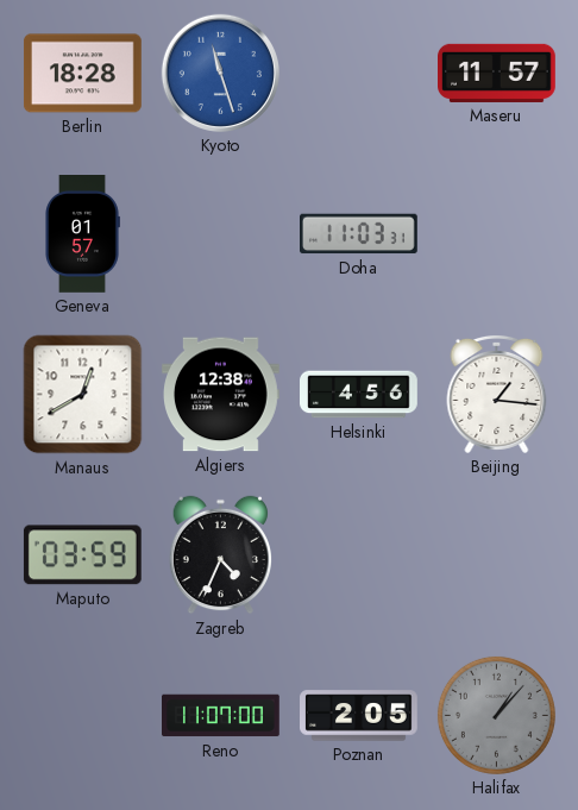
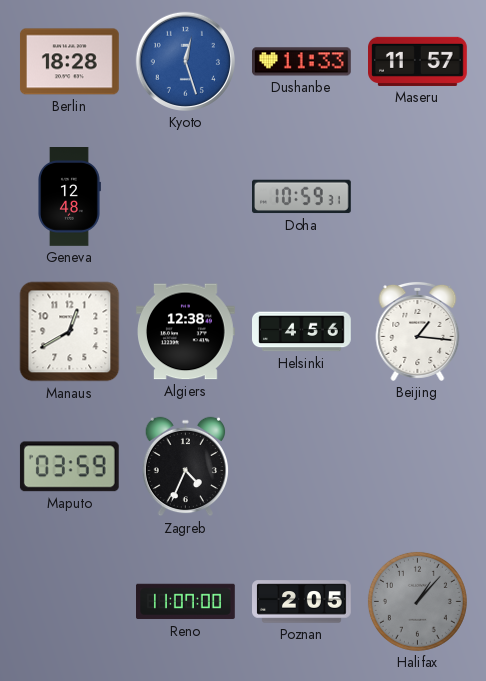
Kyoto: 11:27 -> 12:27 (185, 61)
Dushanbe: none -> 11:33 (302, 62)
Geneva: 01:57 -> 12:48 (70, 197)
Doha: 11:03 -> 10:59 (302, 197)
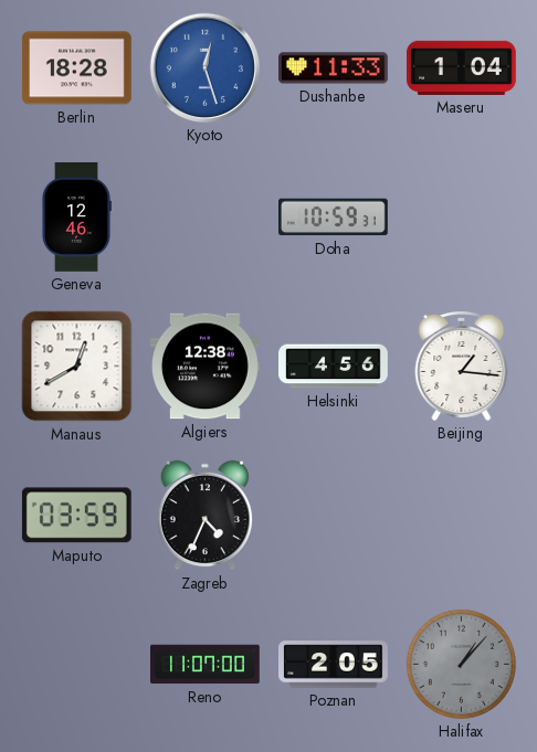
Maseru: 11:57 -> 1:04 (462, 67)
Geneva: 12:48 -> 12:46 (77, 218)
